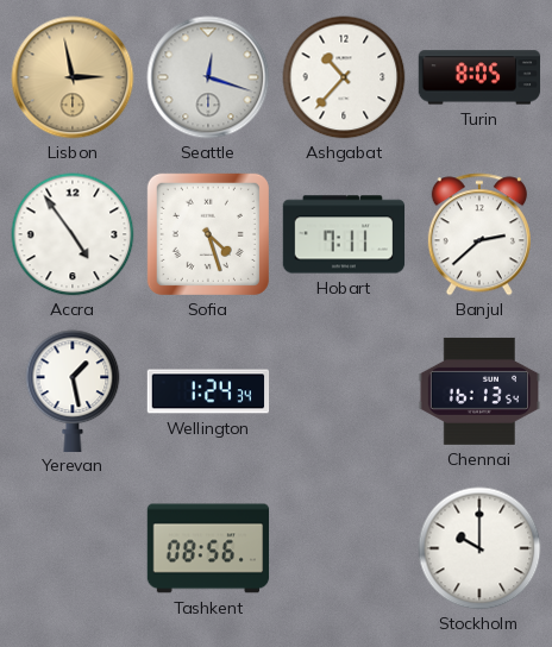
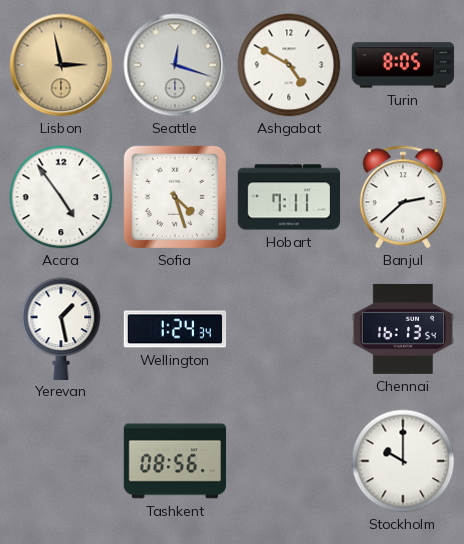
Ashgabat: 10:37 -> 4:50 (289, 65)
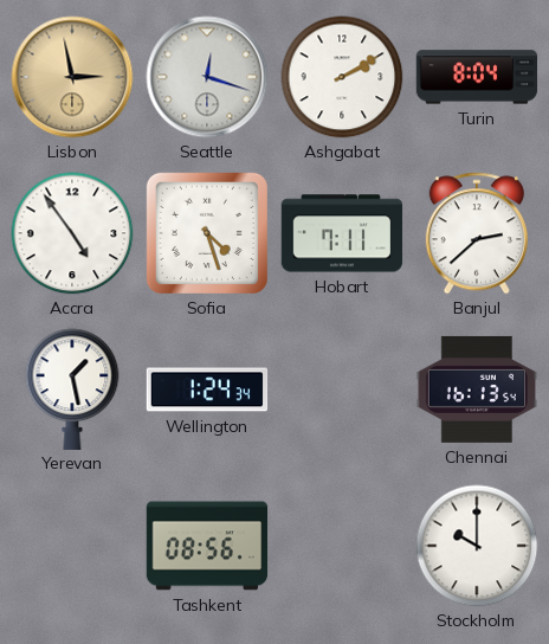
Ashgabat: 4:50 -> 2:10 (342, 77)
Turin: 8:05 -> 8:04 (477, 77)
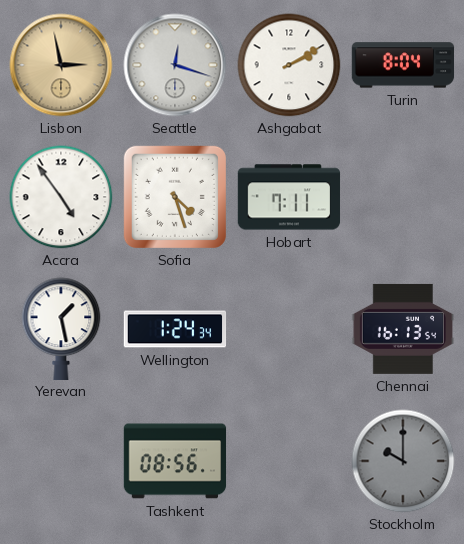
Banjul: 2:38 -> none (477, 233)
Stockholm dial: white -> grey (403, 461)
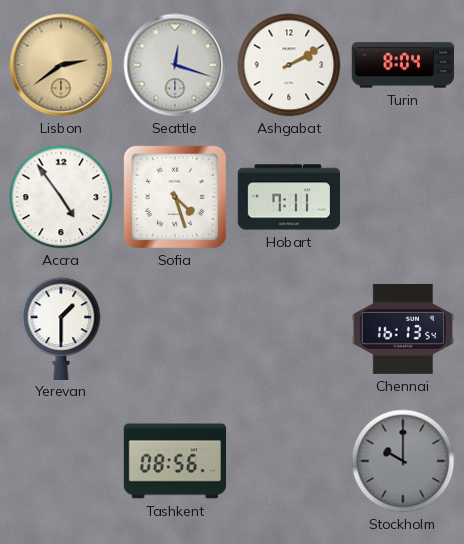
Lisbon: 2:58 -> 2:39 (61, 65)
Yerevan: 1:28 -> 1:30 (61, 328)
Wellington: 1:24 -> none (175, 329)
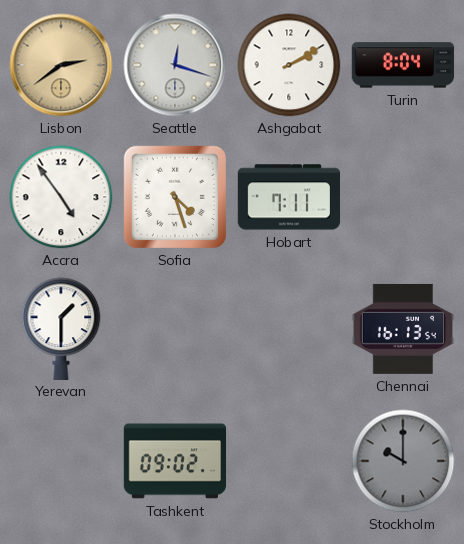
Tashkent: 08:56 -> 09:02 (175, 461)
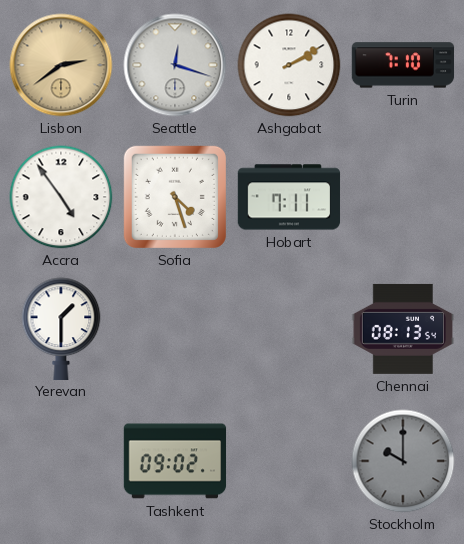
Turin: 8:04 -> 7:10 (403, 65)
Chennai: 16:13 -> 08:13 (403, 329)
